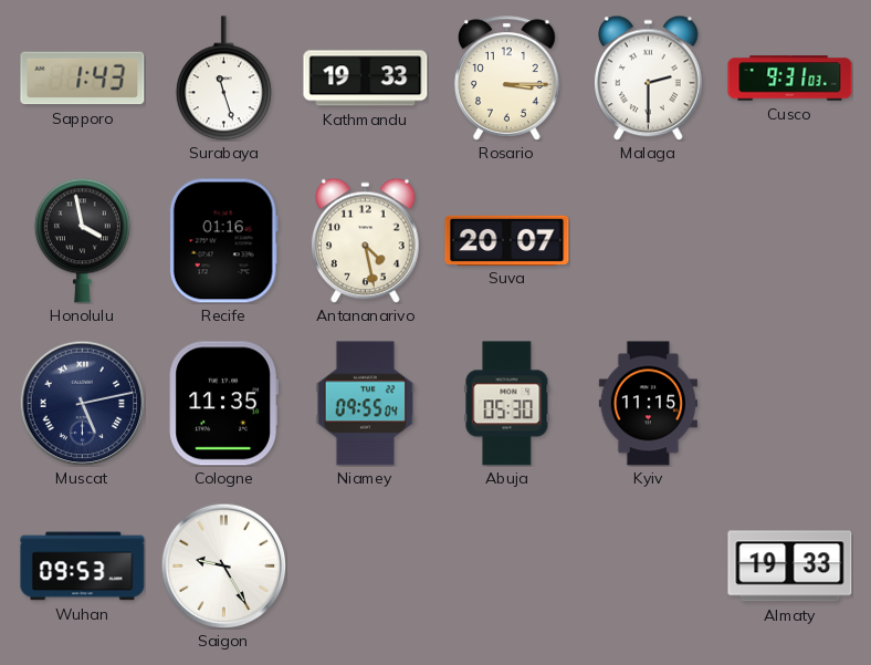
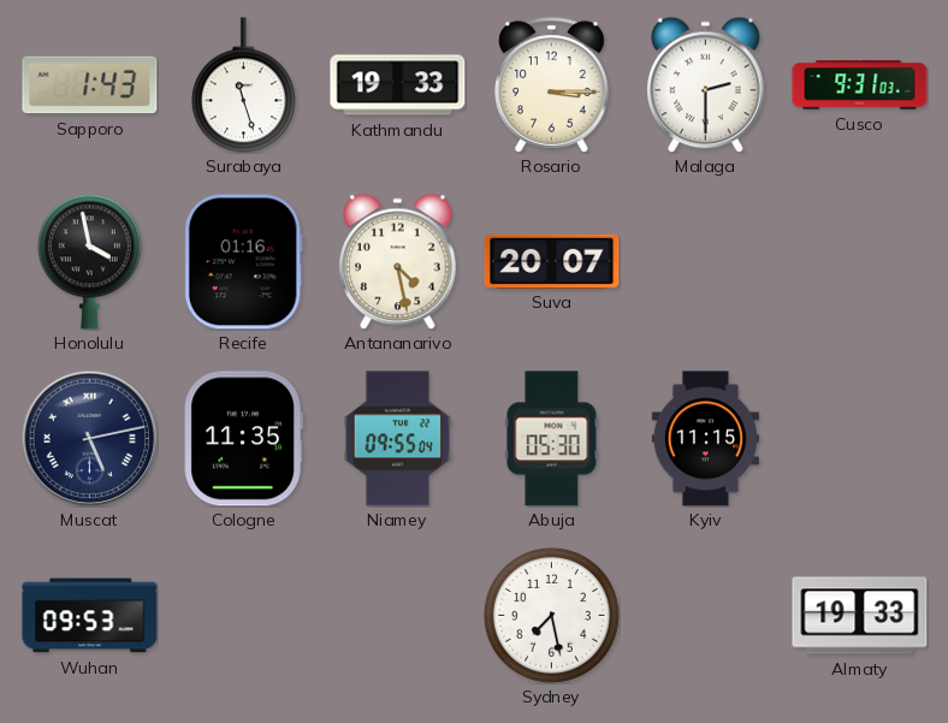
Saigon: 9:25 -> none (223, 565)
Sydney: none -> 7:28 (551, 615)
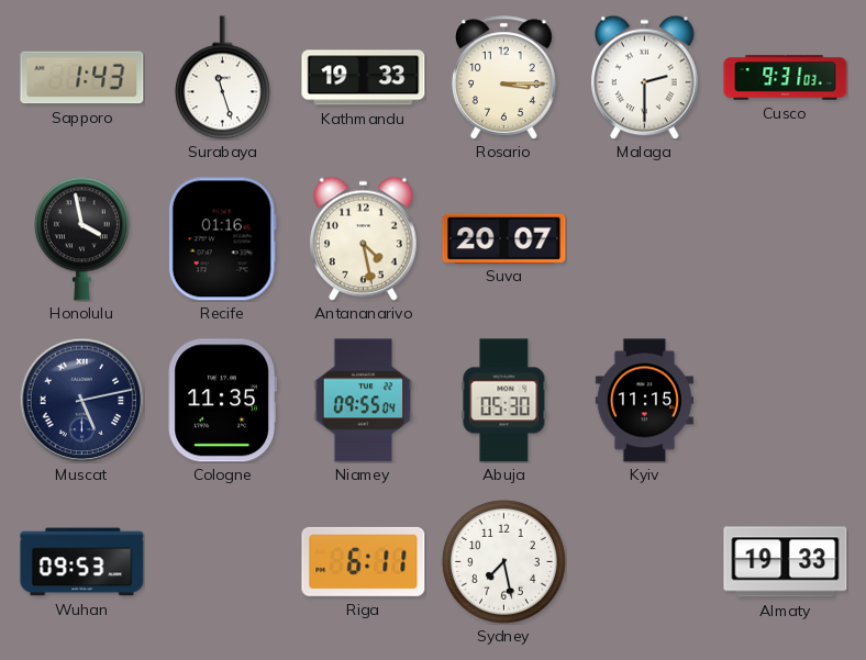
Riga: none -> 6:11 (364, 561)
